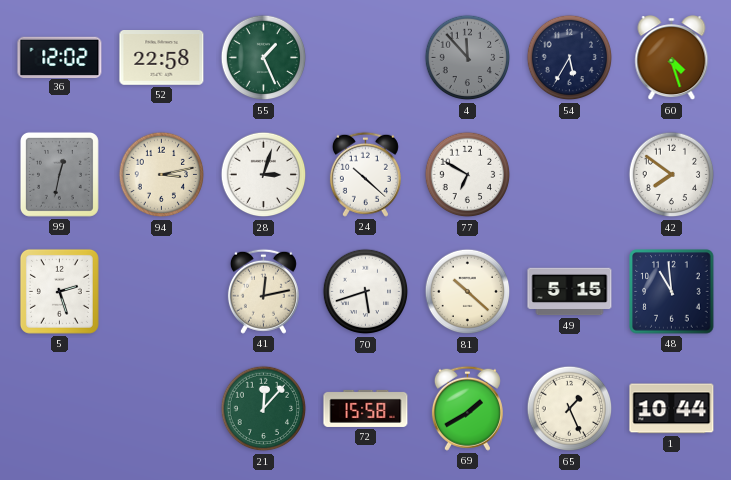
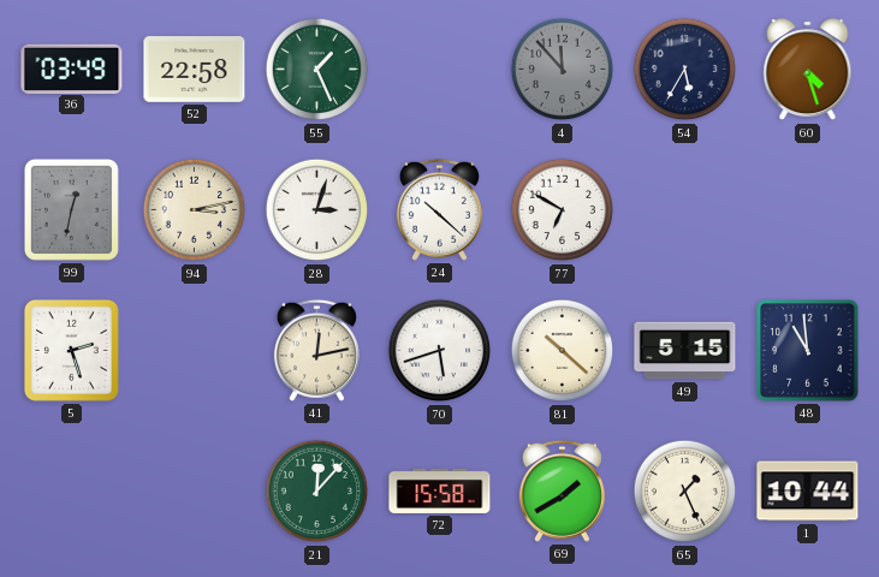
36: 12:02 -> 03:49 (72, 69)
42: 7:51 -> none (672, 175)
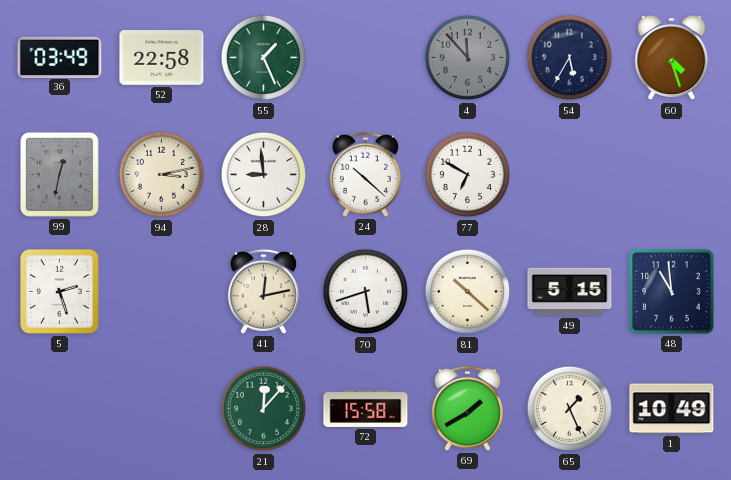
28: 3:03 -> 8:59 (264, 175)
1: 10:44 -> 10:49 (672, 409)
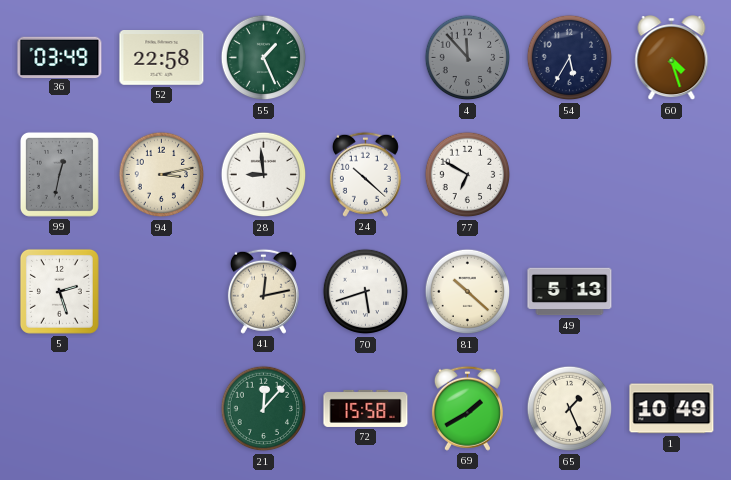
49: 5:15 -> 5:13 (570, 292)
48: 10:59 -> none (672, 292)
